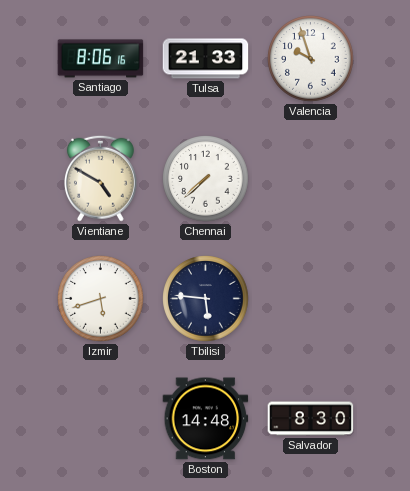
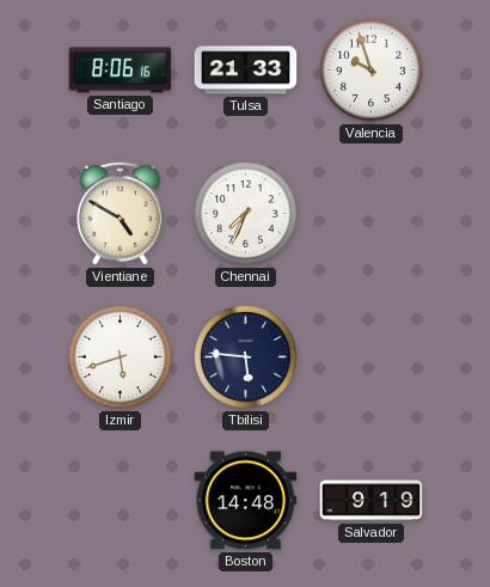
Chennai: 7:38 -> 7:34 (246, 214)
Salvador: 8:30 -> 9:19 (372, 501)
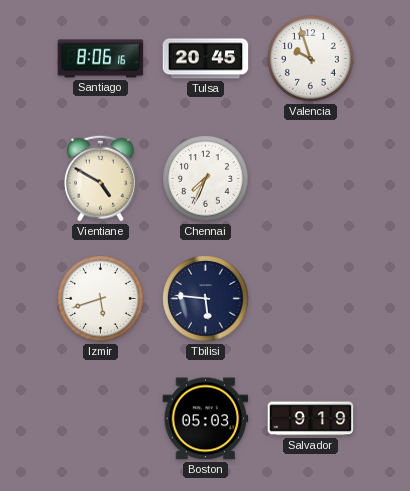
Tulsa: 21:33 -> 20:45 (206, 59)
Boston: 14:48 -> 05:03 (206, 419)
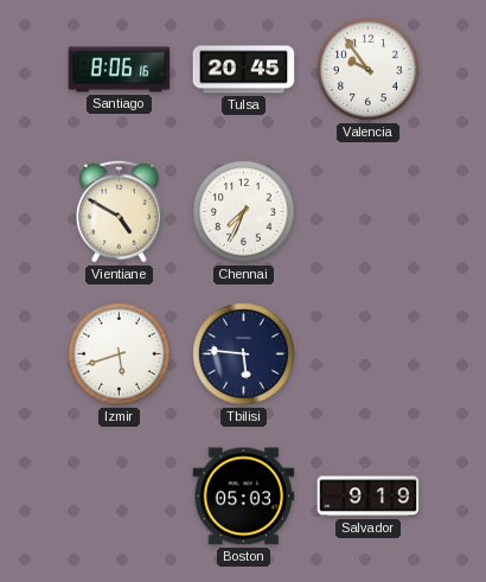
Valencia: 9:57 -> 9:54 (369, 70)
